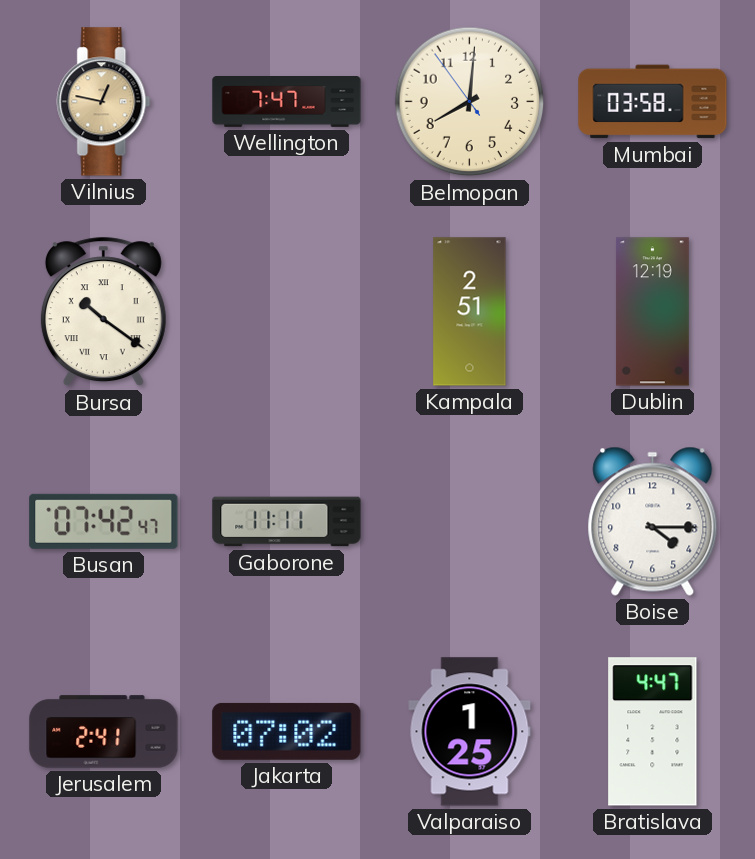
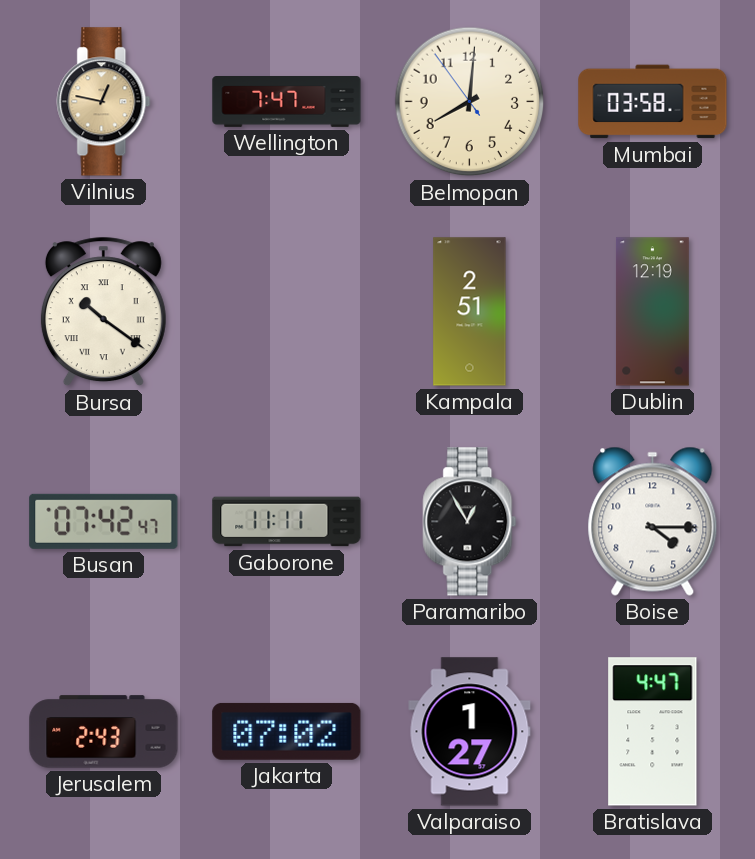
Paramaribo: none -> 12:55 (470, 522)
Jerusalem: 2:41 -> 2:43 (104, 732)
Valparaiso: 1:25 -> 1:27 (470, 732)
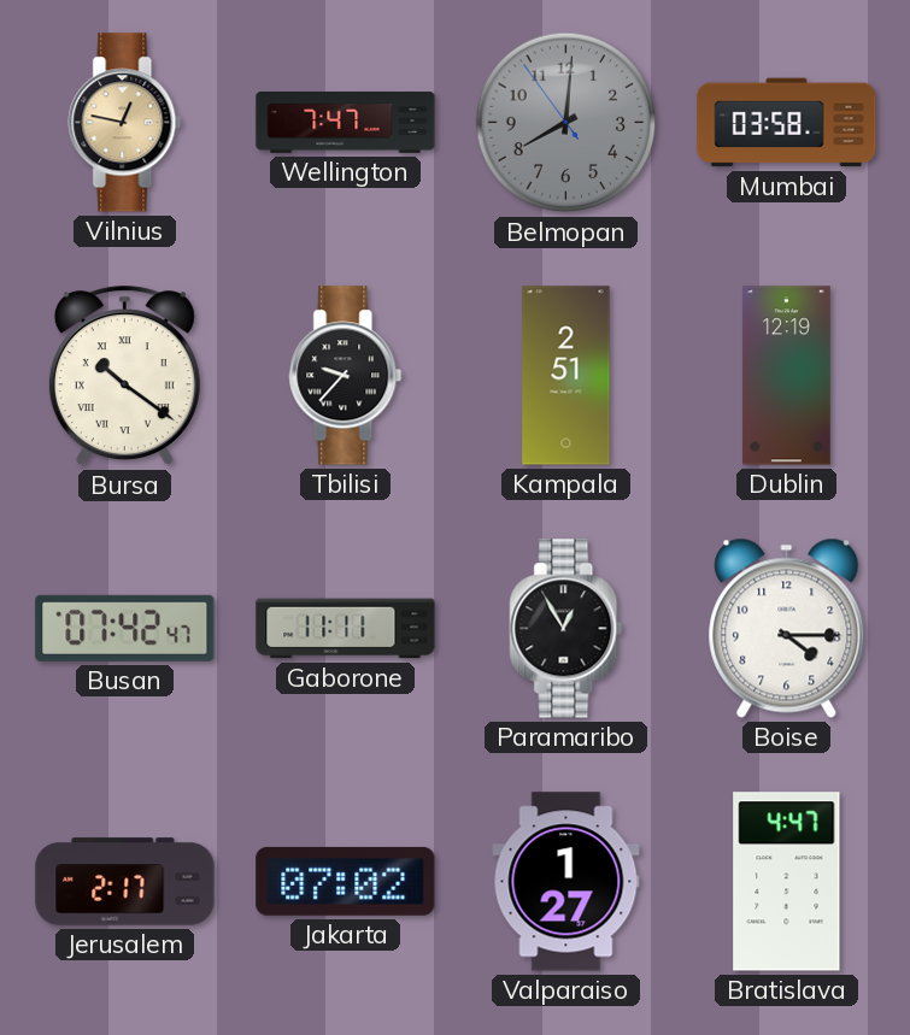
Belmopan dial: cream -> grey (566, 123)
Tbilisi: none -> 9:37 (346, 376)
Jerusalem: 2:43 -> 2:17 (125, 882)
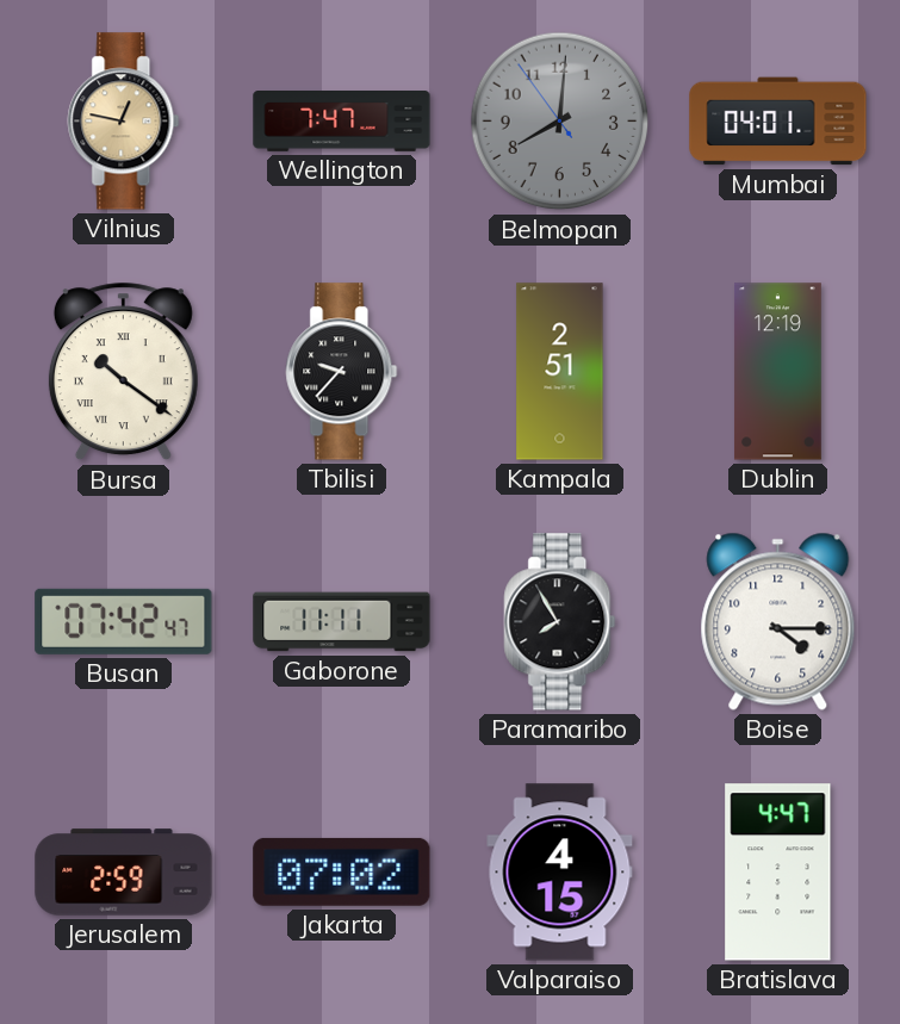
Mumbai: 03:58 -> 04:01 (778, 122)
Paramaribo: 12:55 -> 7:55 (560, 622)
Jerusalem: 2:17 -> 2:59 (124, 873)
Valparaiso: 1:27 -> 4:15 (560, 873)
